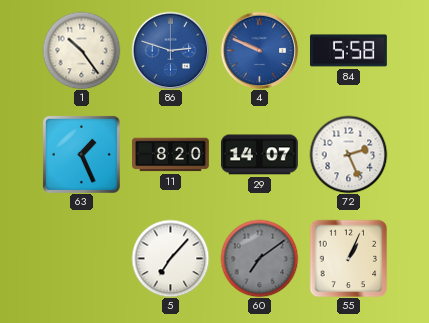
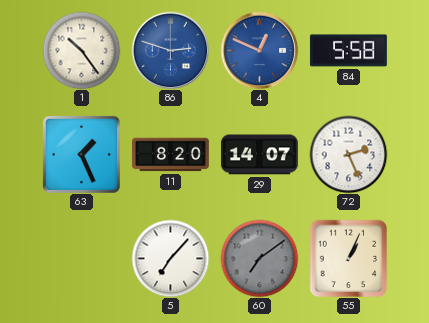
4: 9:49 -> 12:49 (259, 50)
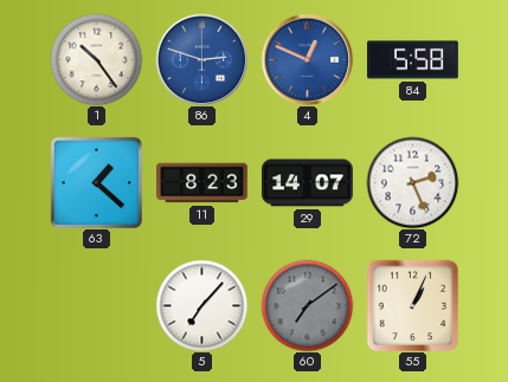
63: 1:26 -> 1:22 (96, 182)
11: 8:20 -> 8:23 (202, 183)
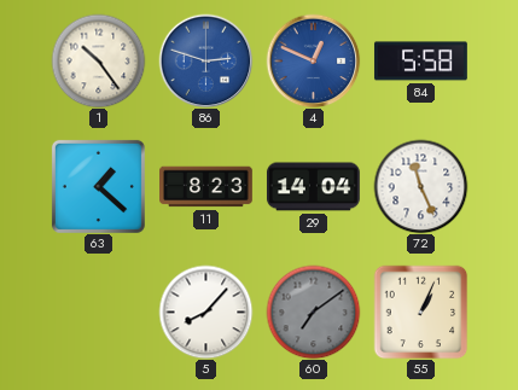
29: 14:07 -> 14:04 (313, 187)
72: 2:26 -> 11:26 (420, 186)
5: 7:07 -> 8:07 (205, 312)
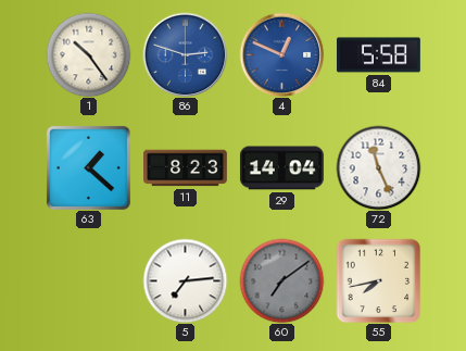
5: 8:07 -> 7:14 (185, 280)
55: 1:04 -> 7:43 (378, 280)
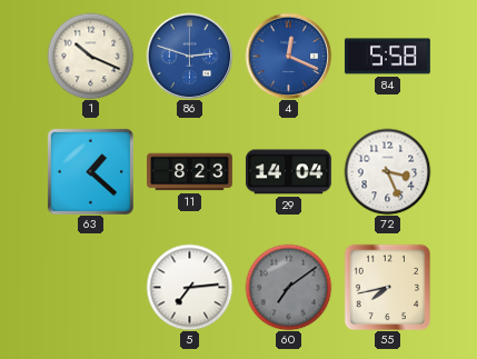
1: 10:24 -> 10:19 (90, 56)
4: 12:49 -> 12:19 (288, 56)
72: 11:26 -> 3:26 (387, 171)
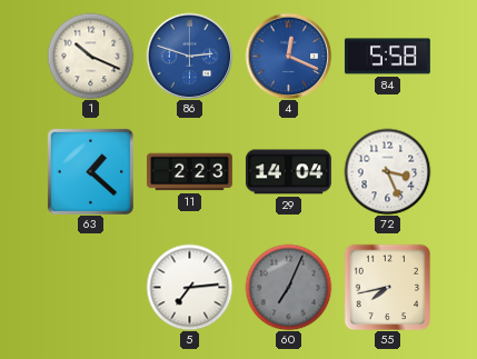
11: 8:23 -> 2:23 (190, 172)
60: 7:09 -> 7:04 (288, 287)
